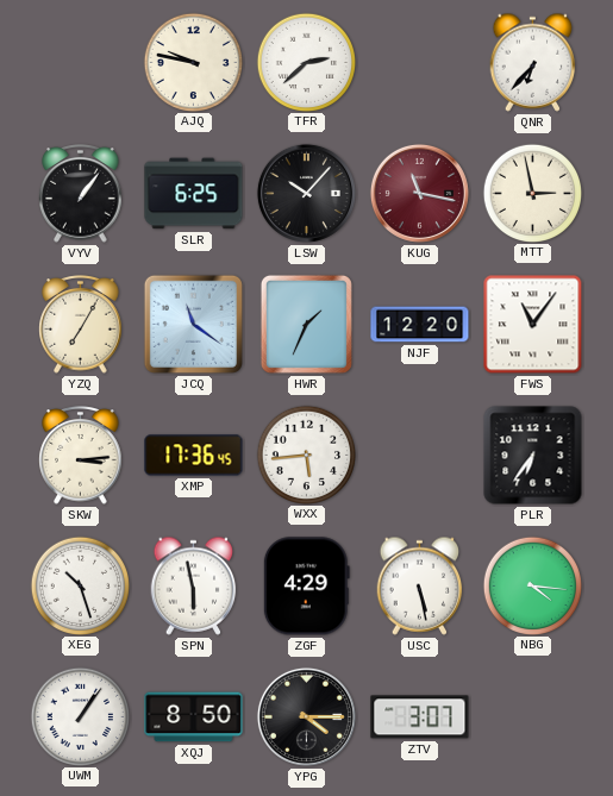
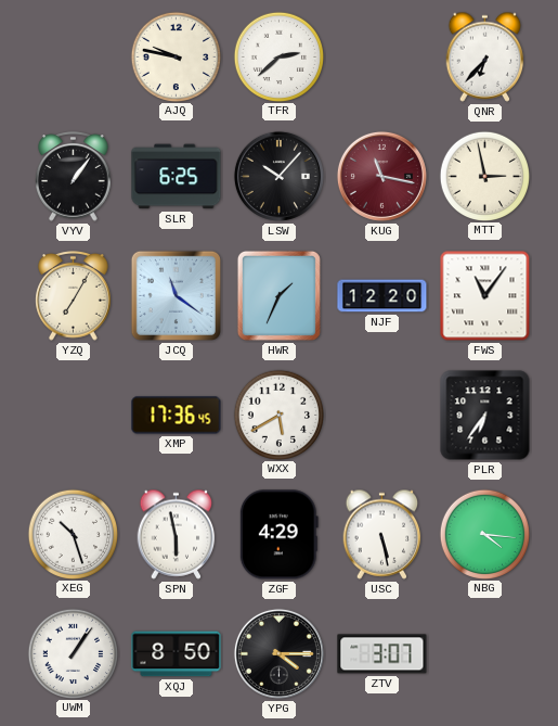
SKW: 3:14 -> none (81, 456)
WXX: 5:44 -> 5:40 (278, 415)
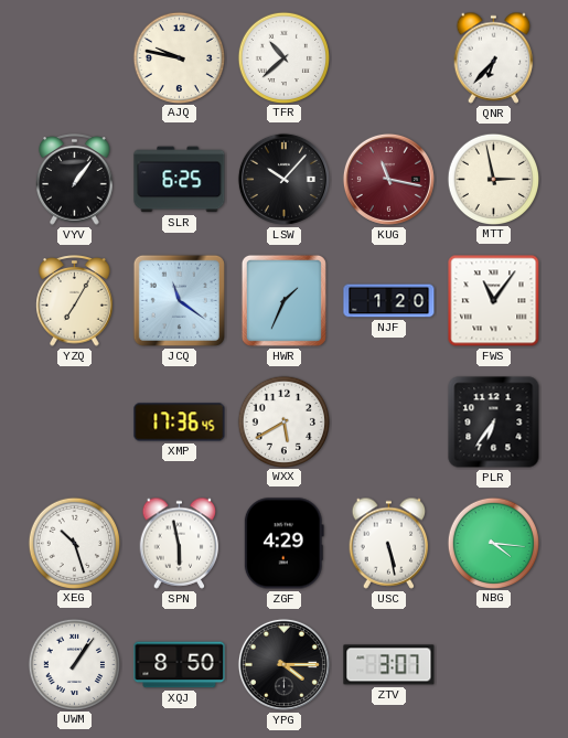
TFR: 2:38 -> 10:38 (283, 57)
NJF: 12:20 -> 1:20 (389, 301)
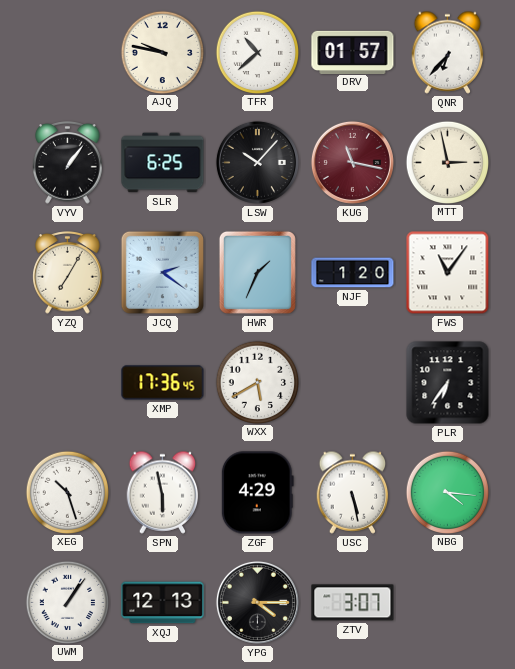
DRV: none -> 01:57 (353, 52)
JCQ: 11:21 -> 2:21 (162, 272)
XQJ: 8:50 -> 12:13 (163, 603)
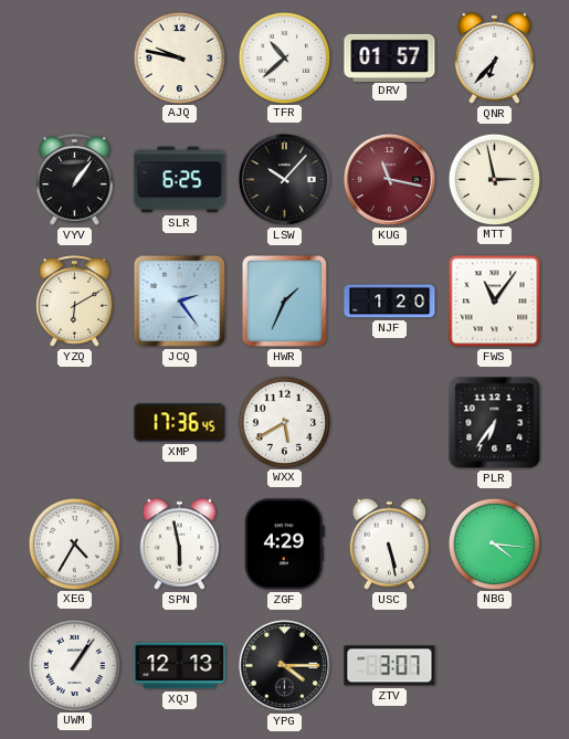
YZQ: 7:05 -> 6:10 (75, 302)
JCQ: 2:21 -> 2:24 (179, 300)
XEG: 10:27 -> 4:35 (74, 543)
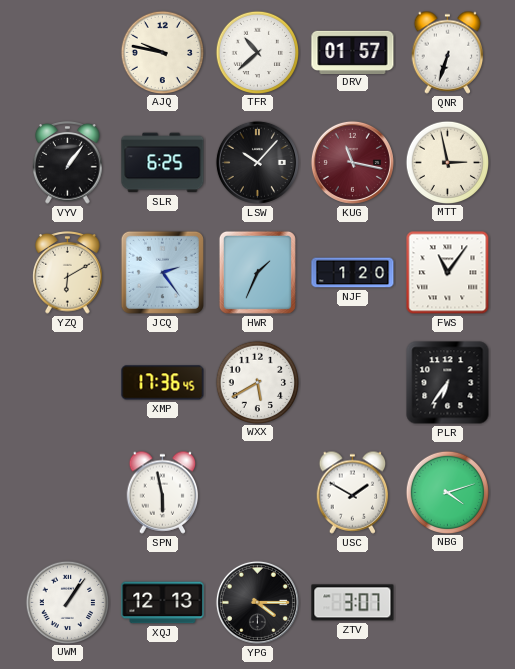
QNR: 6:37 -> 6:33 (448, 52)
XEG: 4:35 -> none (74, 543)
ZGF: 4:29 -> none (284, 545)
USC: 5:28 -> 1:50 (353, 492)
NBG: 4:16 -> 4:12 (447, 492)
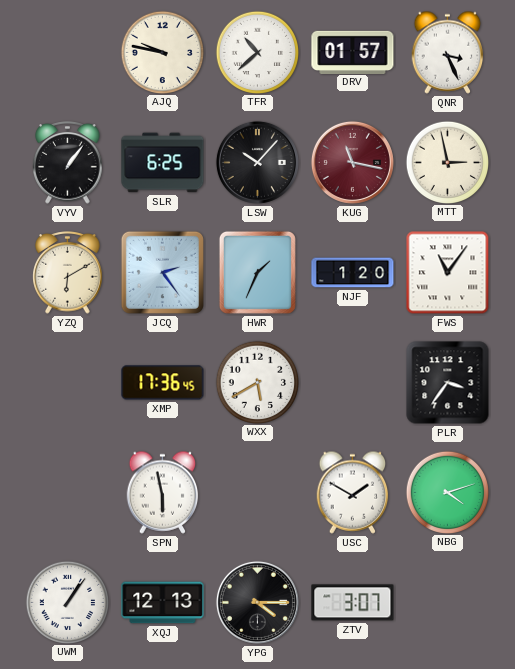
QNR: 6:33 -> 3:26 (448, 52)
PLR: 6:36 -> 3:36 (448, 383)
